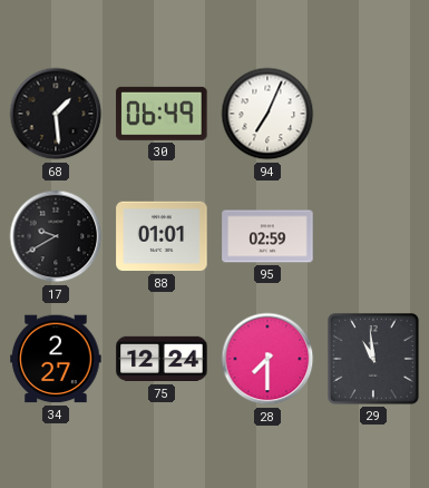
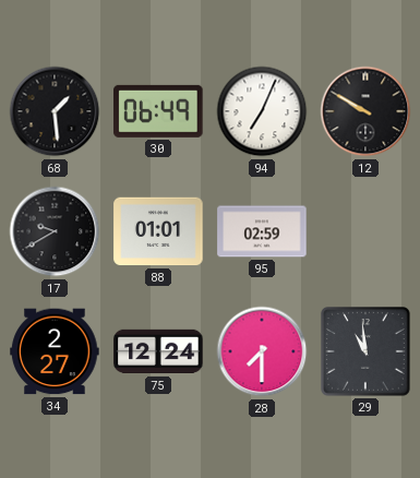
12: none -> 9:50 (365, 111)
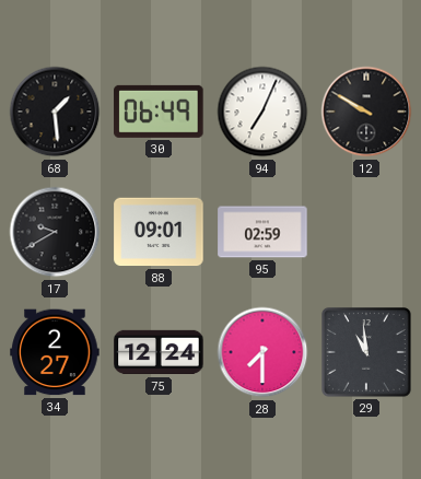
88: 01:01 -> 09:01 (159, 232)
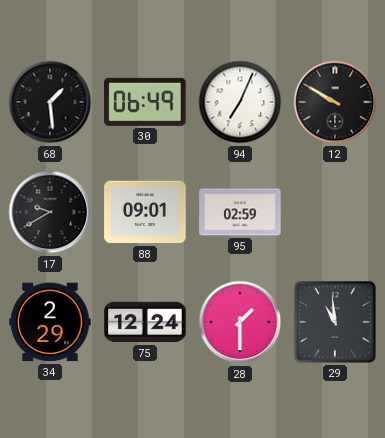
34: 2:27 -> 2:29 (50, 322)
28: 7:30 -> 1:30 (240, 322)
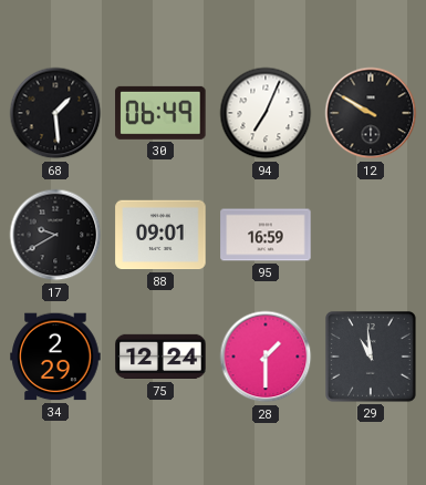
95: 02:59 -> 16:59 (266, 235)
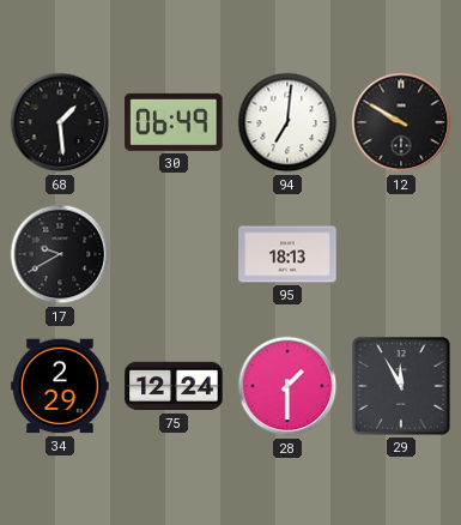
94: 7:04 -> 7:01 (287, 122)
88: 09:01 -> none (160, 235)
95: 16:59 -> 18:13 (287, 254)
29: 10:59 -> 11:55 (402, 387)
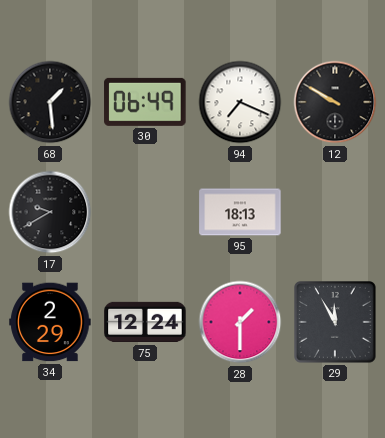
94: 7:01 -> 7:19 (240, 102)
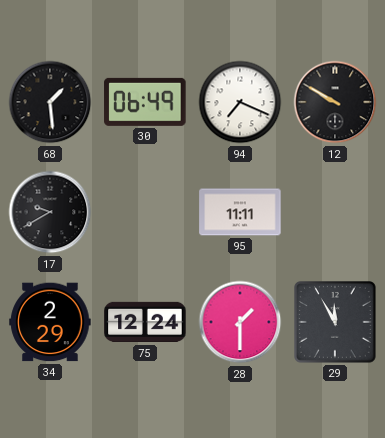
95: 18:13 -> 11:11 (240, 212)
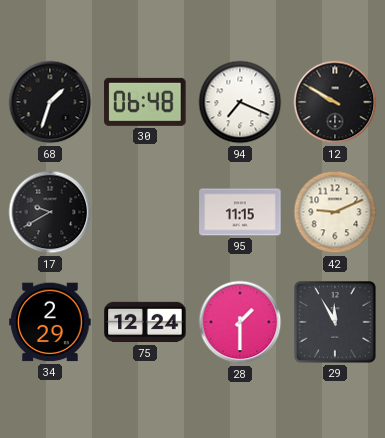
68: 1:29 -> 1:33 (50, 102)
30: 06:49 -> 06:48 (145, 102)
95: 11:11 -> 11:15 (240, 212)
42: none -> 9:11 (335, 212)
